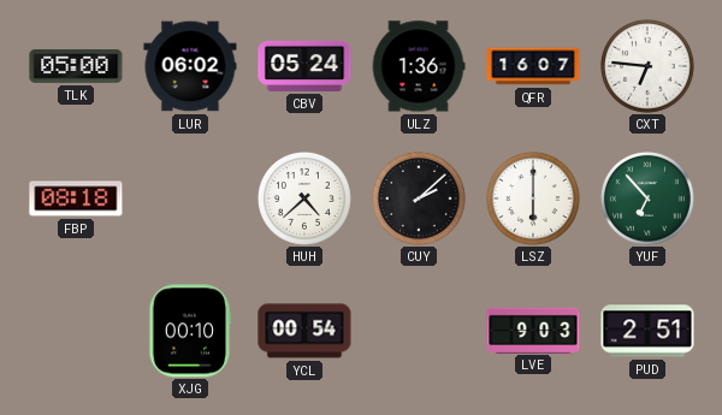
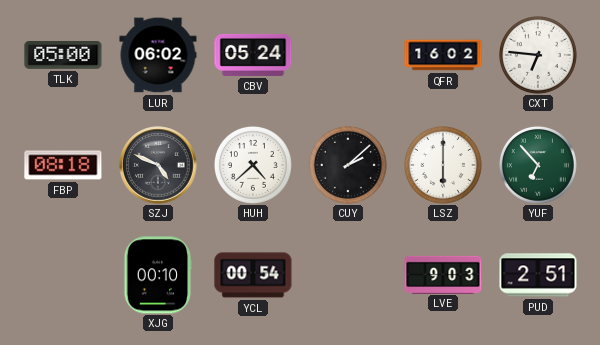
ULZ: 1:36 -> none (419, 66)
QFR: 16:07 -> 16:02 (443, 55)
SZJ: none -> 4:49 (158, 165)
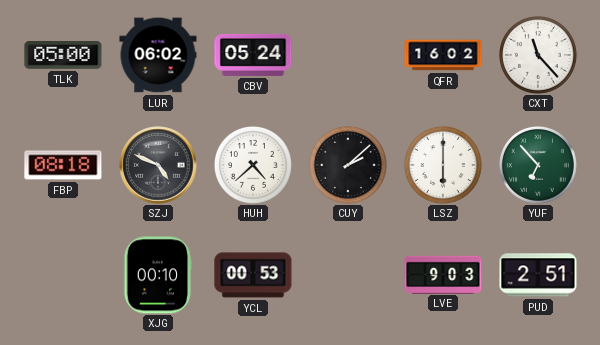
CXT: 6:46 -> 11:23 (538, 55)
YCL: 00:54 -> 00:53 (253, 275)
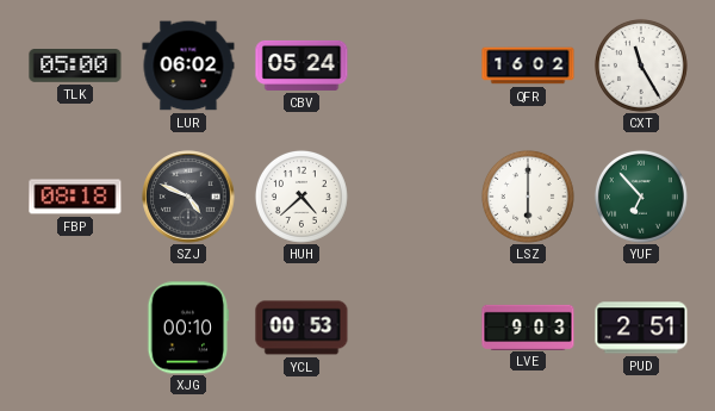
CXT: 11:23 -> 11:25 (641, 66)
CUY: 2:08 -> none (348, 165)
